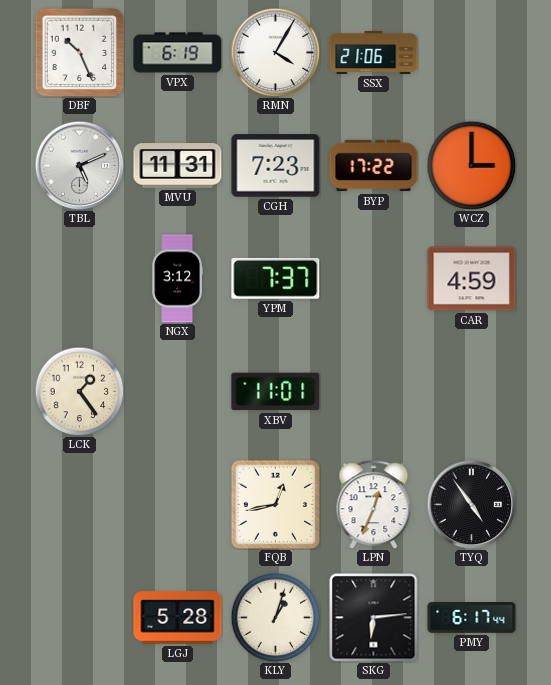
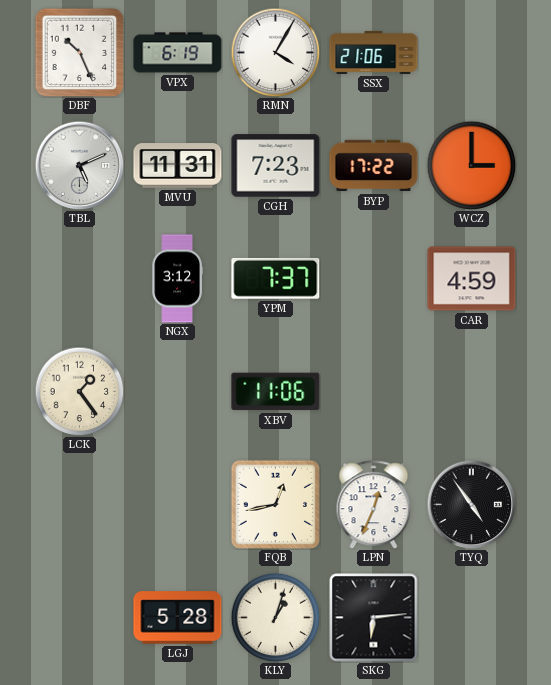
XBV: 11:01 -> 11:06 (276, 392)
PMY: 6:17 -> none (472, 618)
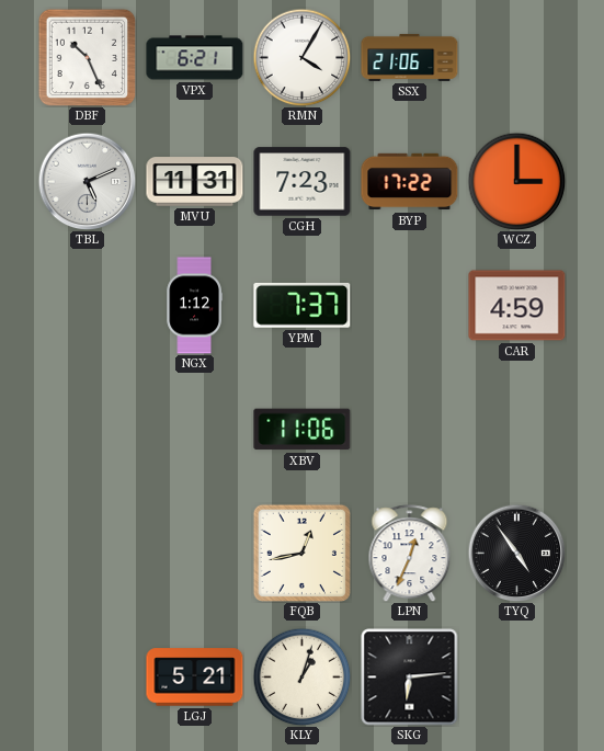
VPX: 6:19 -> 6:21 (195, 58)
NGX: 3:12 -> 1:12 (194, 306)
LCK: 1:24 -> none (79, 391)
LGJ: 5:28 -> 5:21 (195, 678)
